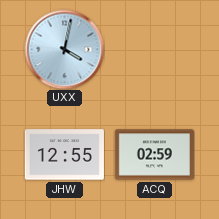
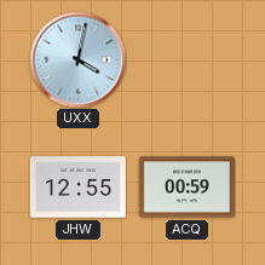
ACQ: 02:59 -> 00:59 (186, 188)
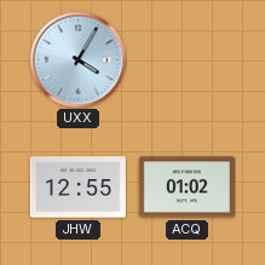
UXX: 4:02 -> 4:05 (77, 59)
ACQ: 00:59 -> 01:02 (186, 188)
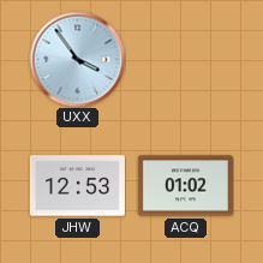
UXX: 4:05 -> 3:54 (77, 59)
JHW: 12:55 -> 12:53 (77, 186)
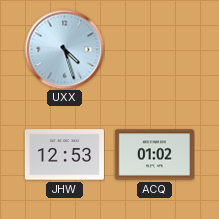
UXX: 3:54 -> 4:27 (64, 49)
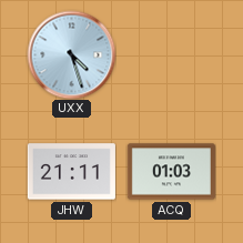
JHW: 12:53 -> 21:11 (71, 172)
ACQ: 01:02 -> 01:03 (171, 172)
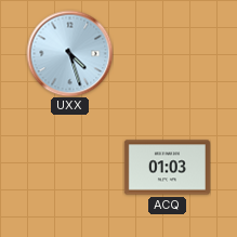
JHW: 21:11 -> none (71, 172)
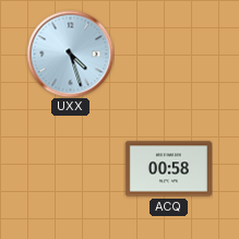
ACQ: 01:03 -> 00:58 (168, 169)
